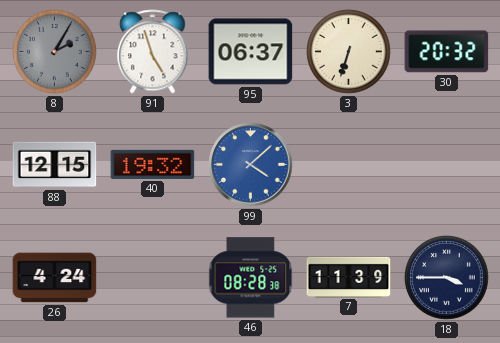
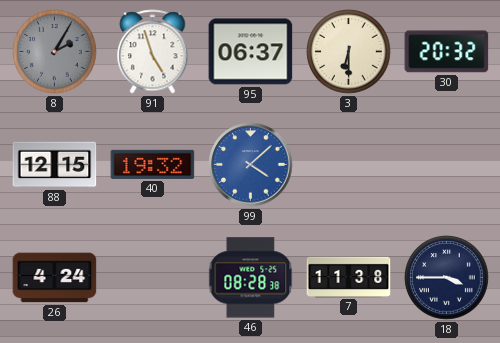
3: 6:33 -> 6:30 (349, 52)
7: 11:39 -> 11:38 (349, 277)
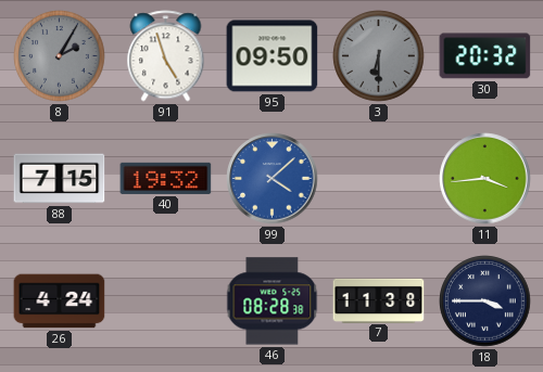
95: 06:37 -> 09:50 (273, 56)
3 dial: cream -> grey (379, 56)
88: 12:15 -> 7:15 (60, 179)
11: none -> 3:44 (485, 179)
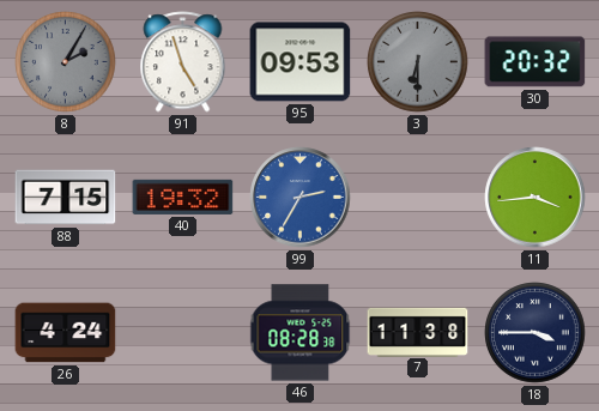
95: 09:50 -> 09:53 (301, 62)
99: 4:08 -> 2:35 (301, 198)
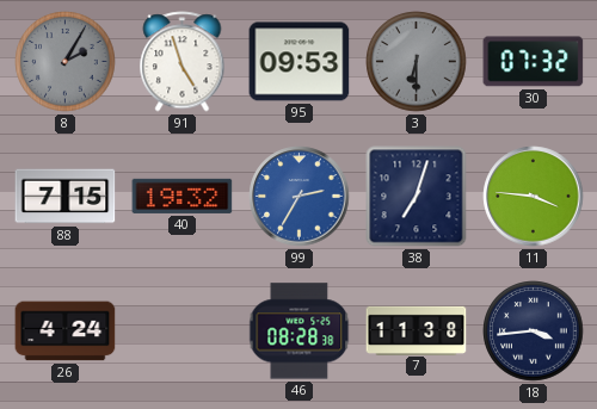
30: 20:32 -> 07:32 (534, 62)
38: none -> 7:03 (417, 197)
11: 3:44 -> 3:46 (534, 197)
18: 3:45 -> 3:44 (534, 331)
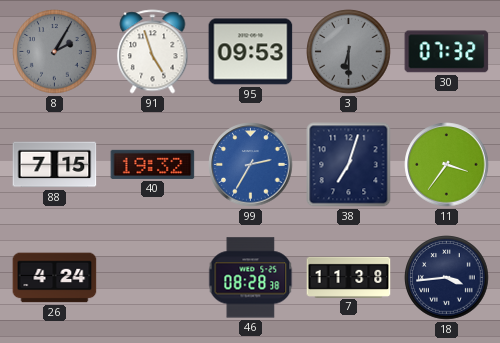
11: 3:46 -> 3:36 (447, 165)
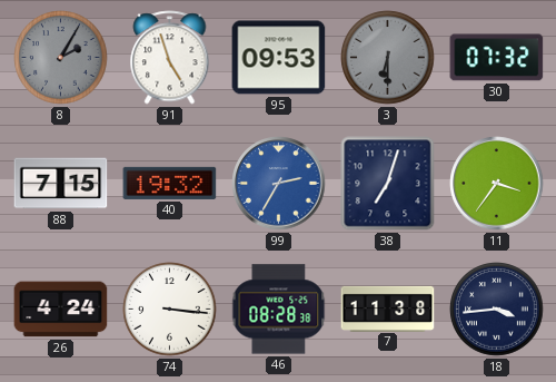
74: none -> 3:16 (170, 310)
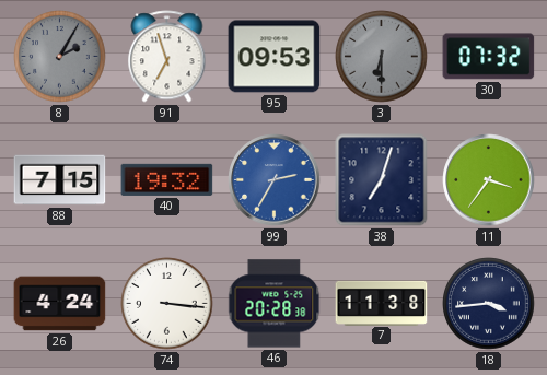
91: 4:57 -> 6:57 (167, 57)
46: 08:28 -> 20:28 (275, 304)
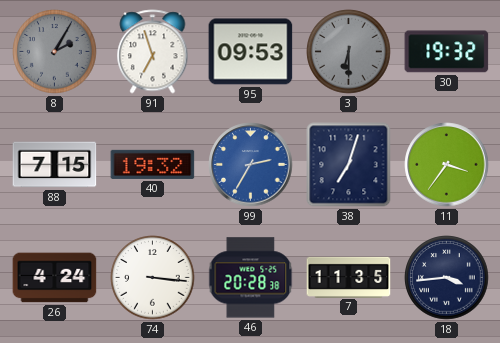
30: 07:32 -> 19:32 (447, 52)
7: 11:38 -> 11:35 (349, 277)
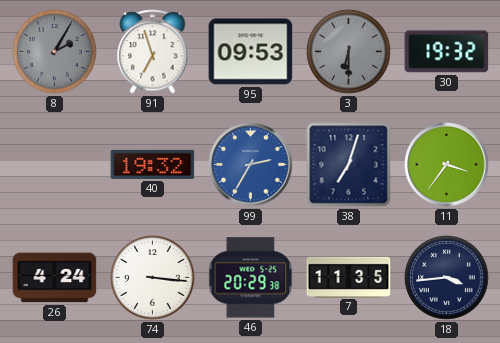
88: 7:15 -> none (55, 165)
46: 20:28 -> 20:29 (251, 278)
